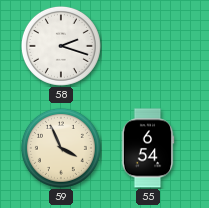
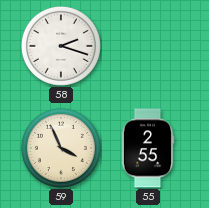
55: 6:54 -> 2:55 (148, 148)
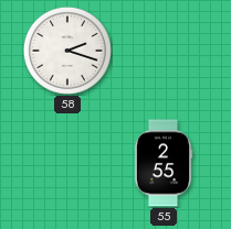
59: 3:56 -> none (61, 148)
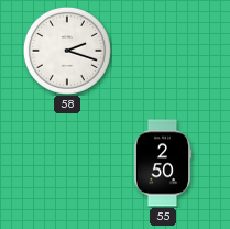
55: 2:55 -> 2:50 (163, 163)
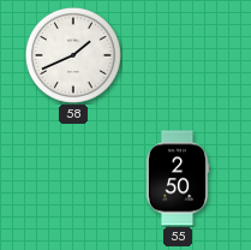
58: 2:18 -> 1:41 (73, 55)
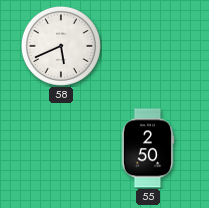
58: 1:41 -> 5:41 (61, 46)
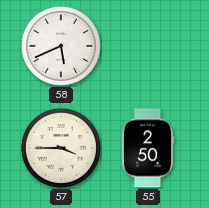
57: none -> 3:45 (61, 148)
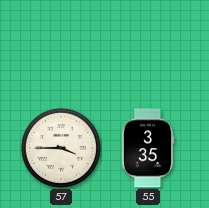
58: 5:41 -> none (61, 46)
55: 2:50 -> 3:35 (148, 148)
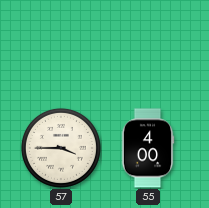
55: 3:35 -> 4:00 (148, 148)
